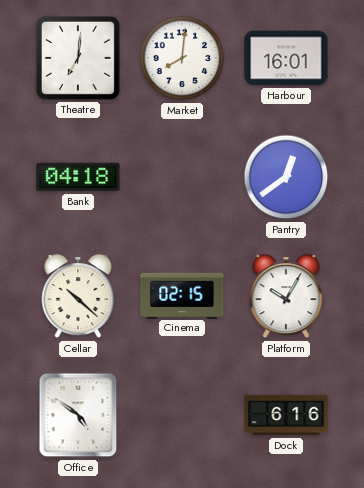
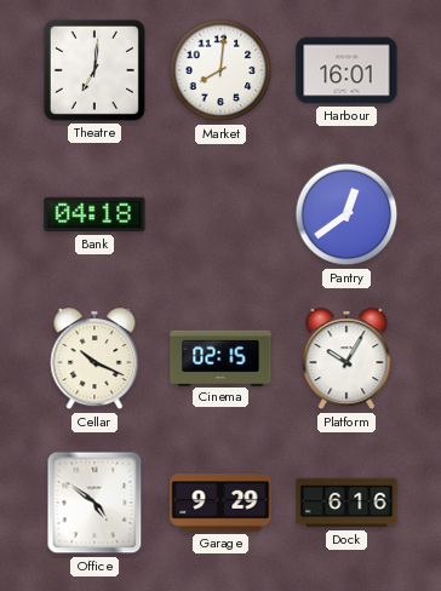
Cellar: 10:22 -> 10:19 (94, 360)
Garage: none -> 9:29 (220, 503)
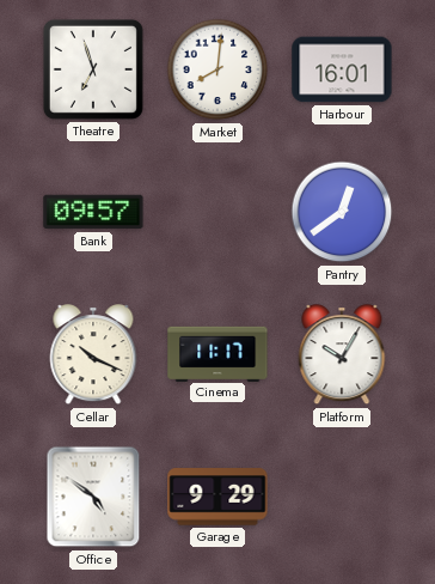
Theatre: 7:01 -> 6:57 (93, 69)
Bank: 04:18 -> 09:57 (93, 212)
Cinema: 02:15 -> 11:17 (217, 353)
Dock: 6:16 -> none (346, 503)
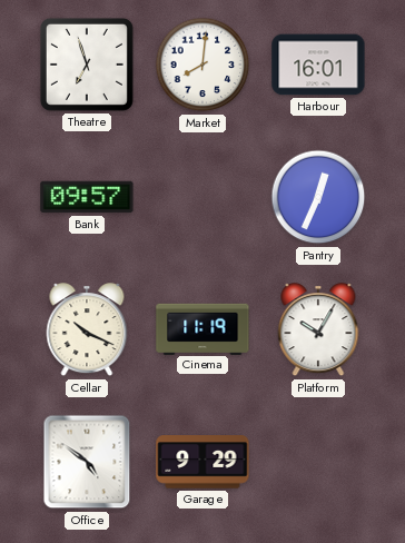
Pantry: 12:39 -> 12:34 (318, 197)
Cinema: 11:17 -> 11:19 (202, 328)
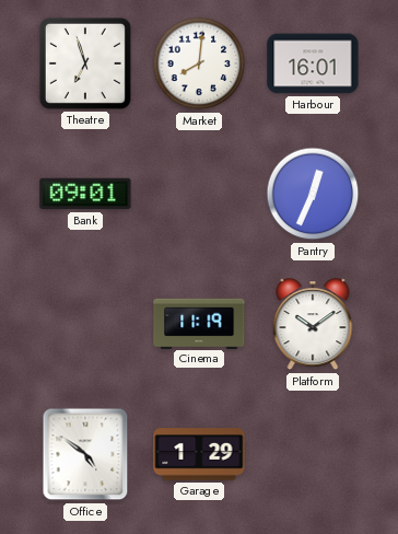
Bank: 09:57 -> 09:01 (85, 194)
Cellar: 10:19 -> none (87, 330)
Platform: 10:05 -> 10:09 (313, 325)
Garage: 9:29 -> 1:29 (199, 454)
